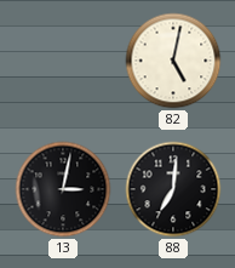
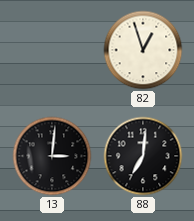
82: 5:02 -> 12:57 (143, 50)
13: 3:02 -> 3:01 (52, 156)
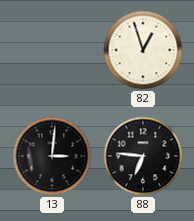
88: 7:01 -> 6:46 (143, 156)
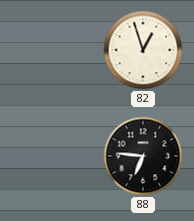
13: 3:01 -> none (52, 156)
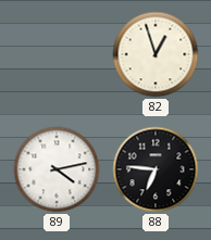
89: none -> 4:13 (57, 169)
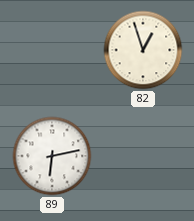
89: 4:13 -> 6:13 (52, 156)
88: 6:46 -> none (156, 169)
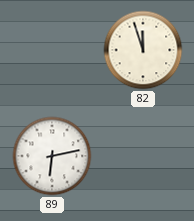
82: 12:57 -> 11:57 (143, 50)
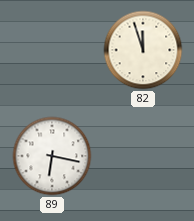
89: 6:13 -> 6:17 (52, 156)
